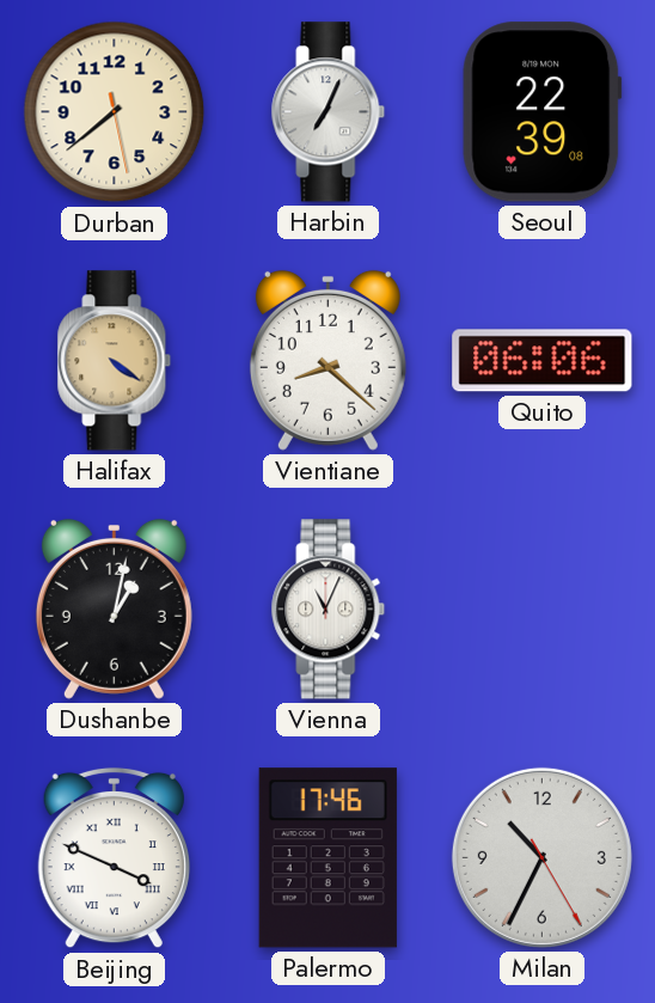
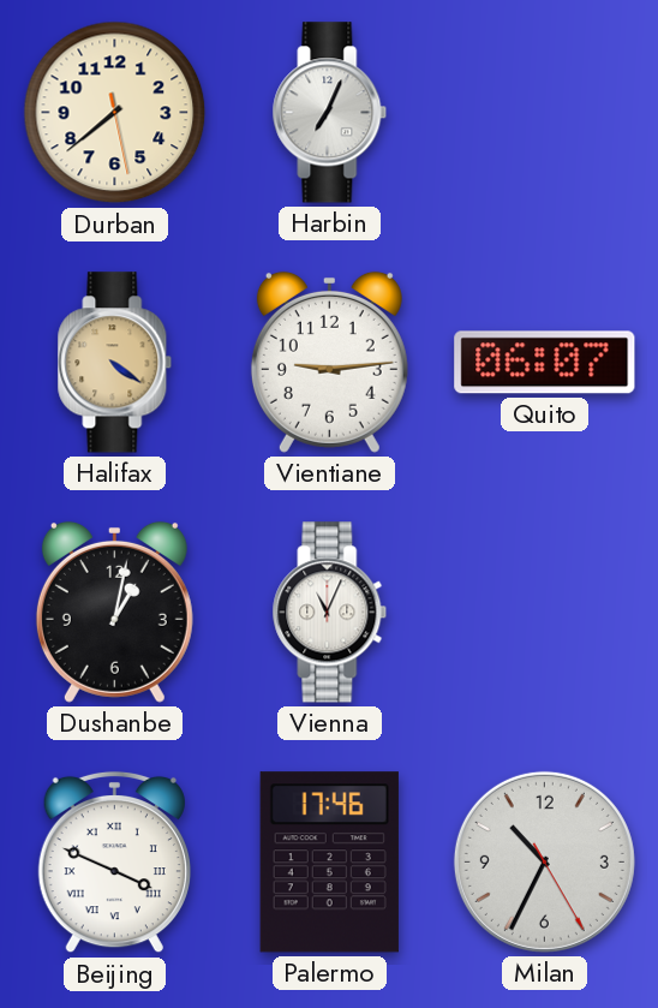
Seoul: 22:39 -> none (543, 112)
Vientiane: 8:22 -> 9:14 (329, 362)
Quito: 06:06 -> 06:07 (545, 363)
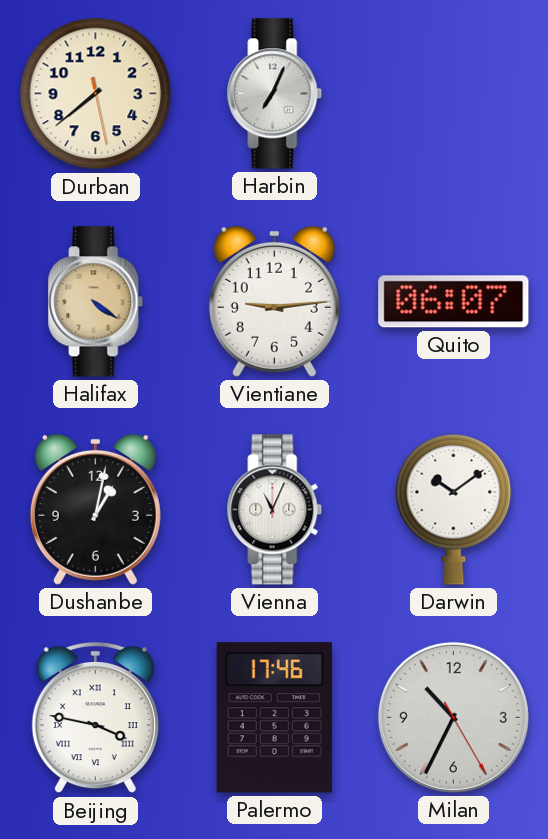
Darwin: none -> 10:09 (454, 509)
Beijing: 3:49 -> 3:47 (95, 718)
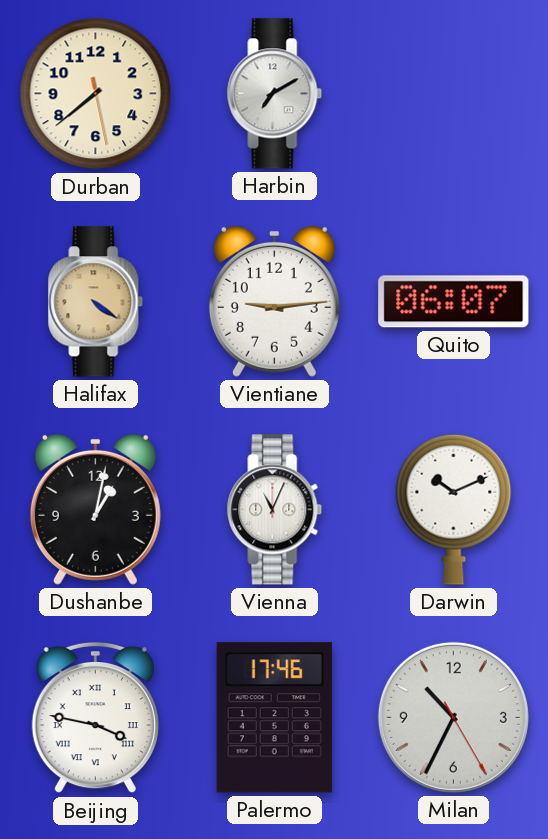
Harbin: 7:04 -> 7:10 (275, 94)
Darwin: 10:09 -> 10:11 (454, 509)
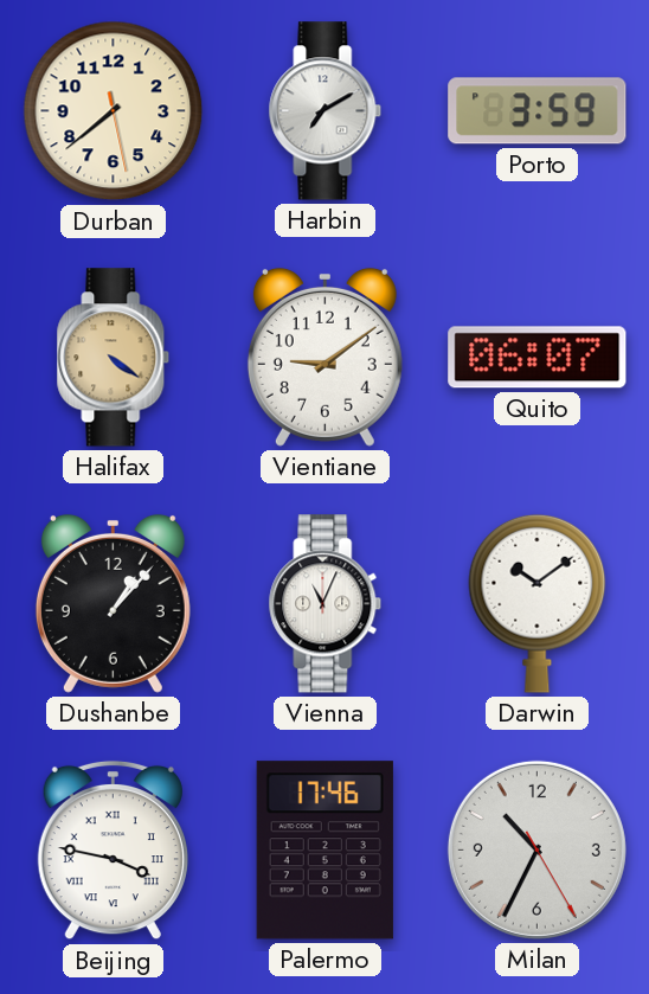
Porto: none -> 3:59 (538, 111)
Vientiane: 9:14 -> 9:09 (324, 357)
Dushanbe: 1:02 -> 1:07 (113, 603)
Darwin: 10:11 -> 10:09 (538, 603)
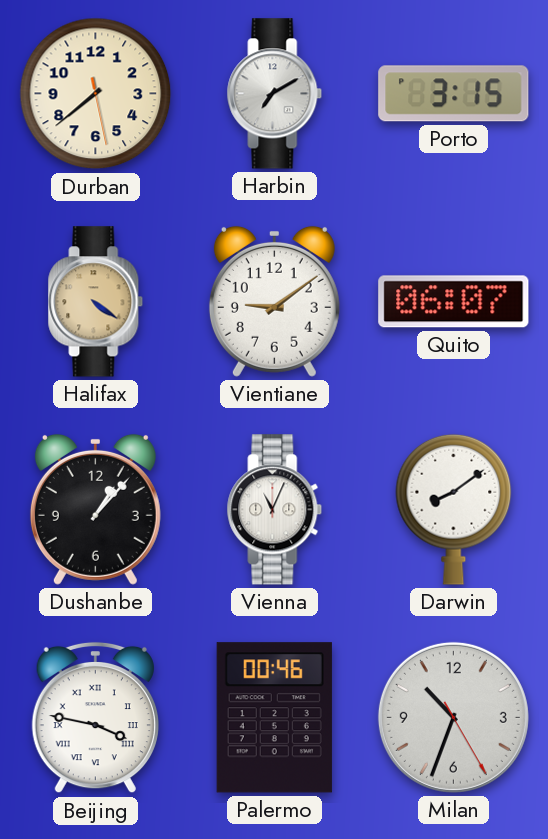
Porto: 3:59 -> 3:15 (454, 94)
Darwin: 10:09 -> 8:09 (454, 509)
Palermo: 17:46 -> 00:46 (274, 718)
Milan: 10:34 -> 10:33 (453, 717)
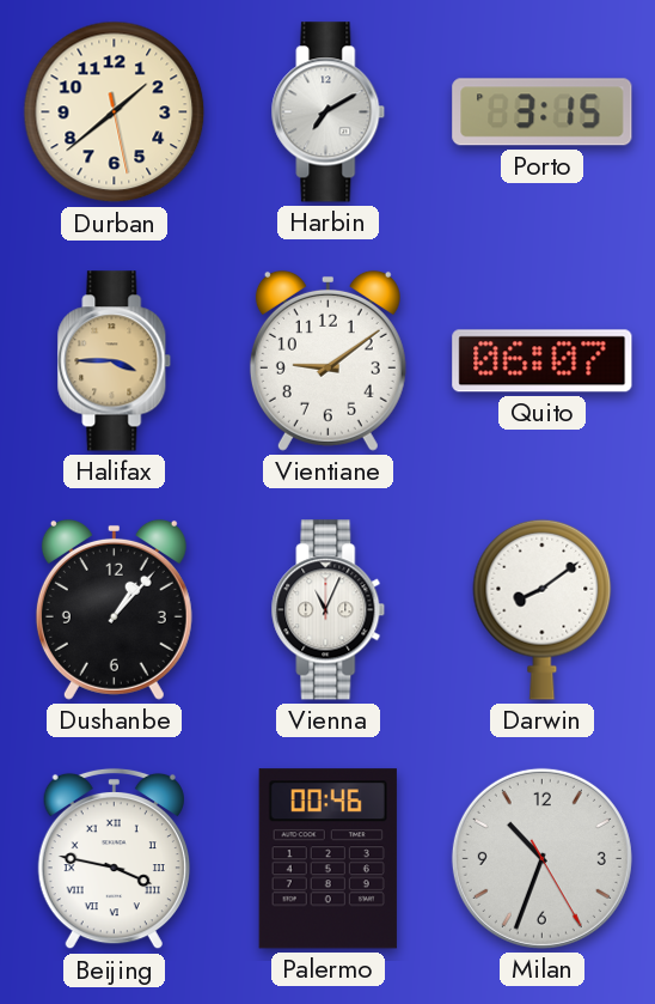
Durban: 7:38 -> 1:38 (115, 112)
Halifax: 4:21 -> 3:45 (115, 361)
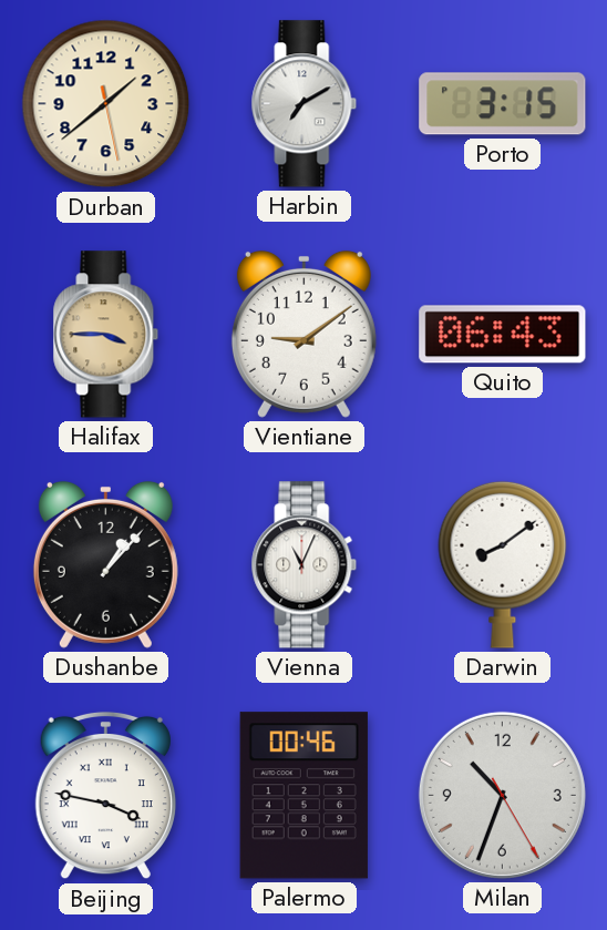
Quito: 06:07 -> 06:43 (503, 335)
